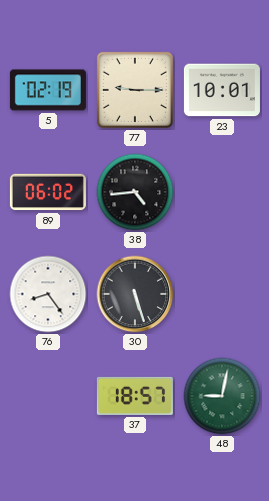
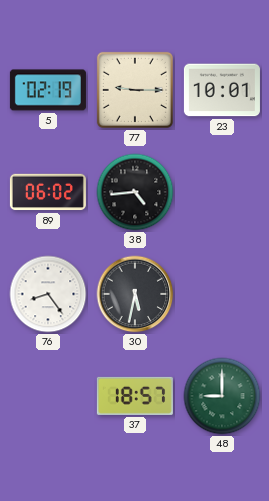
30: 5:27 -> 5:32 (135, 294)
48: 9:02 -> 9:00 (222, 396)
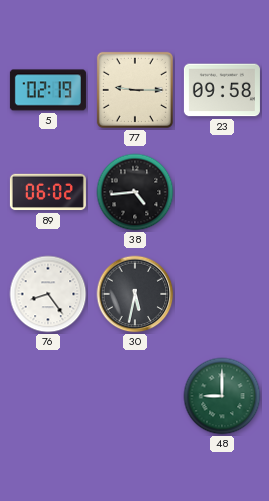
23: 10:01 -> 09:58 (222, 90)
37: 18:57 -> none (135, 396)
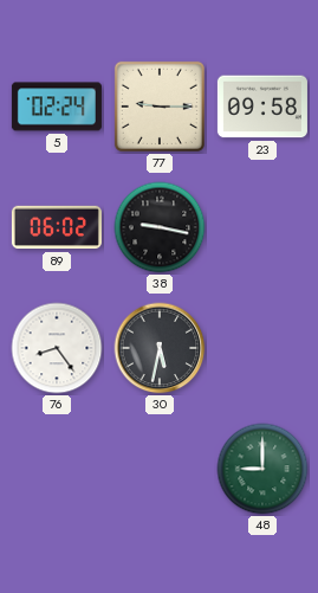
5: 02:19 -> 02:24 (57, 107)
38: 4:44 -> 9:17 (160, 227)
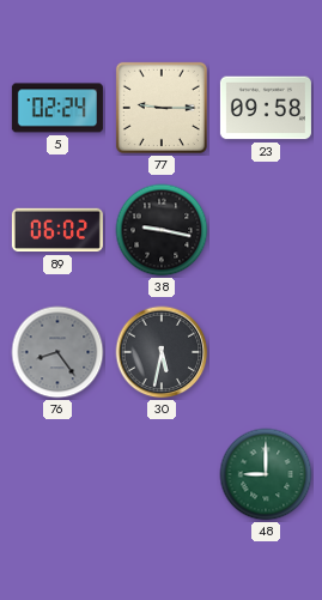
76 dial: white -> grey (57, 352)
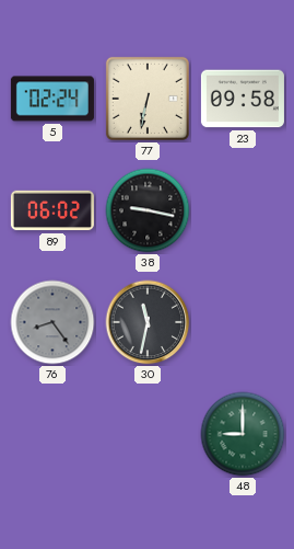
77: 9:15 -> 6:32 (148, 99)
30: 5:32 -> 11:32 (148, 322)
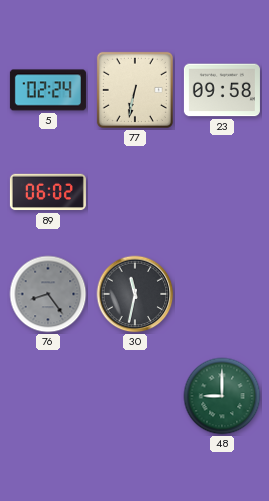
38: 9:17 -> none (148, 210)
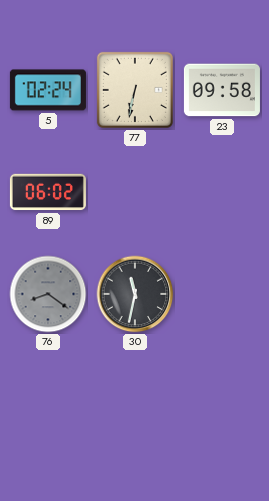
76: 8:24 -> 8:21 (48, 294)
48: 9:00 -> none (222, 396)
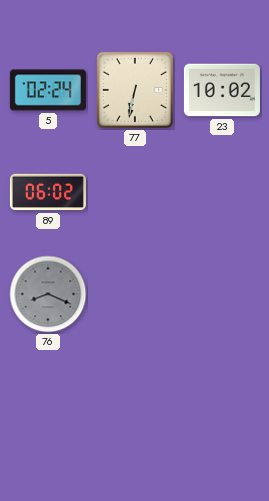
23: 09:58 -> 10:02 (222, 90)
76: 8:21 -> 8:19 (48, 294)
30: 11:32 -> none (135, 294)
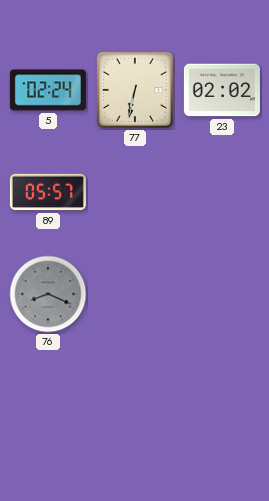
23: 10:02 -> 02:02 (222, 90)
89: 06:02 -> 05:57 (48, 192)
